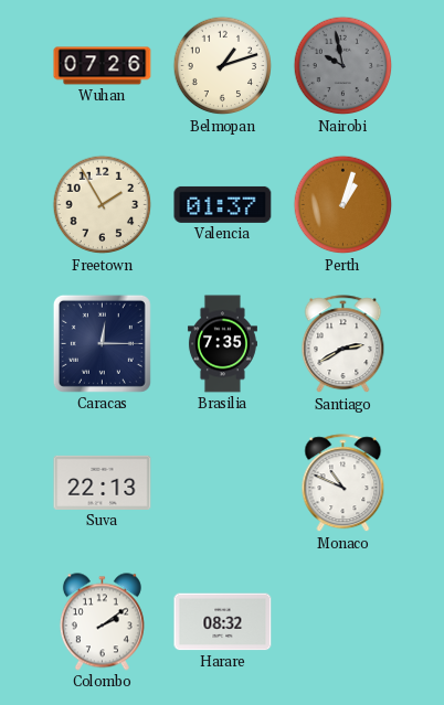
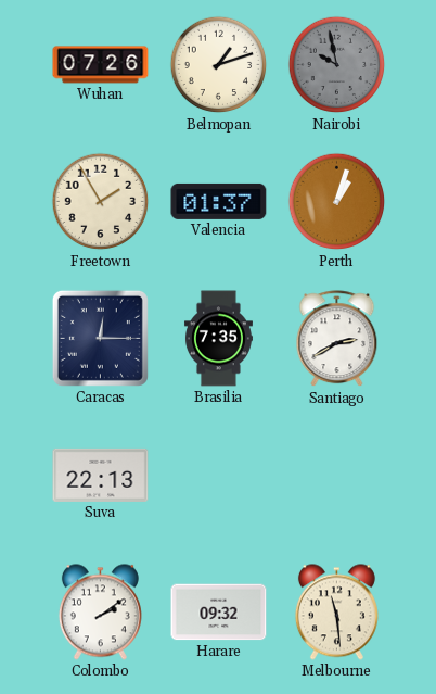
Monaco: 10:49 -> none (343, 483)
Harare: 08:32 -> 09:32 (219, 613)
Melbourne: none -> 11:29 (336, 613)
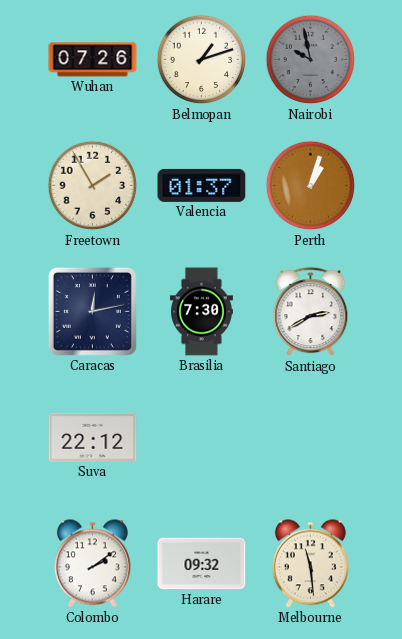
Caracas: 12:15 -> 12:13 (92, 311)
Brasilia: 7:35 -> 7:30 (201, 312)
Suva: 22:13 -> 22:12 (93, 437)
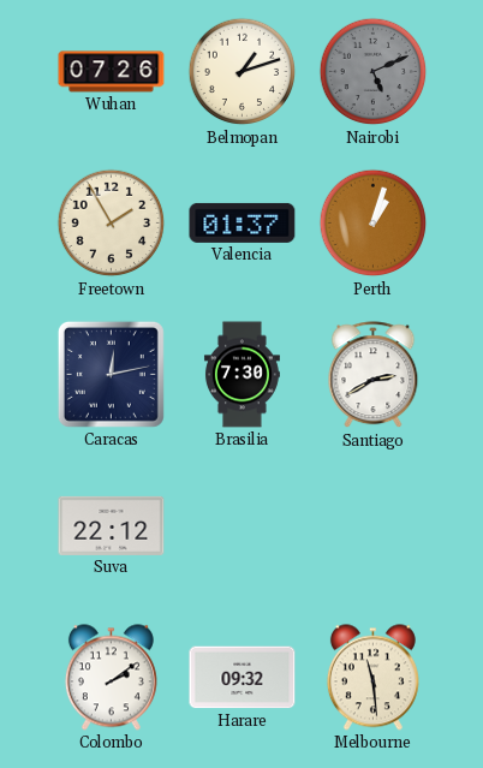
Nairobi: 9:58 -> 5:11 (374, 72)
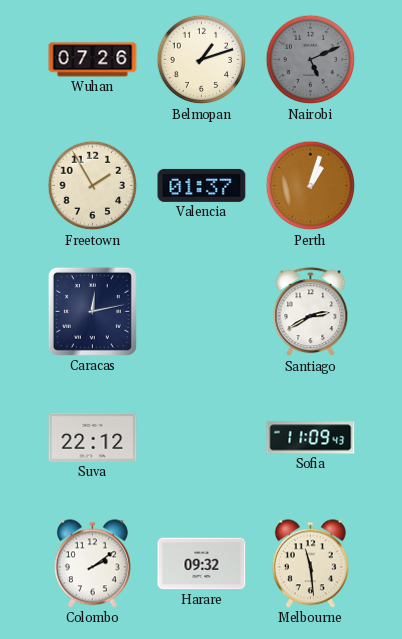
Brasilia: 7:30 -> none (241, 375)
Sofia: none -> 11:09 (311, 438)
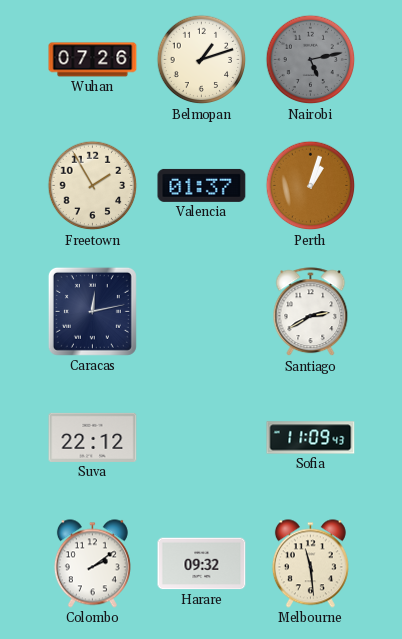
Nairobi: 5:11 -> 5:13 (311, 60)
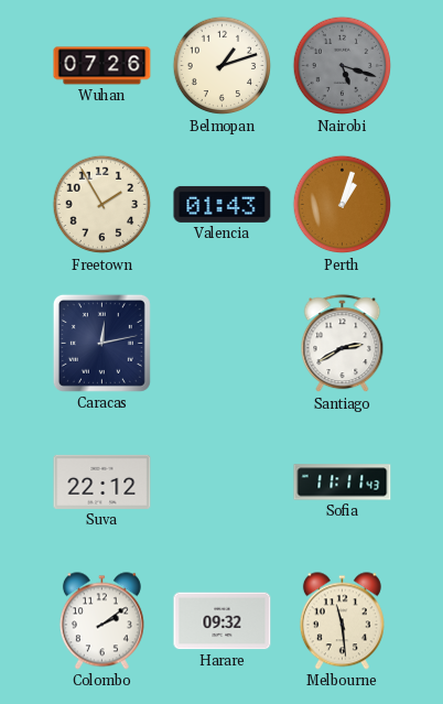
Nairobi: 5:13 -> 5:18 (343, 66)
Valencia: 01:37 -> 01:43 (223, 204)
Sofia: 11:09 -> 11:11 (343, 483)
